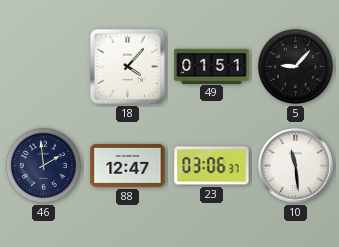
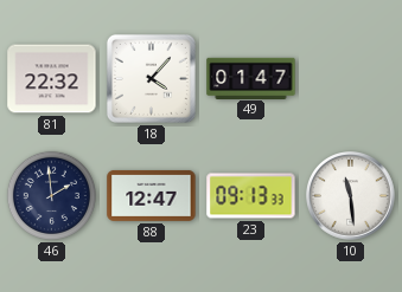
81: none -> 22:32 (52, 79)
49: 01:51 -> 01:47 (251, 78)
5: 9:07 -> none (295, 66)
23: 03:06 -> 09:13 (251, 196)
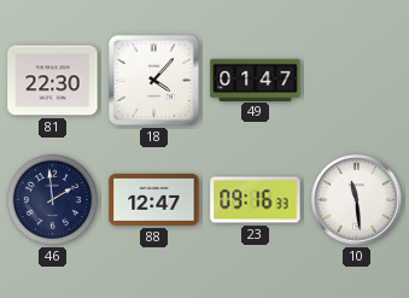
81: 22:32 -> 22:30 (53, 81)
23: 09:13 -> 09:16 (256, 200)
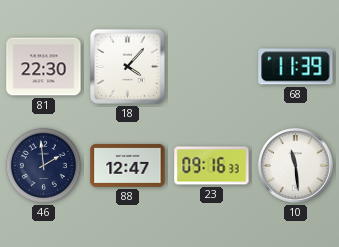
49: 01:47 -> none (256, 80)
68: none -> 11:39 (296, 67)
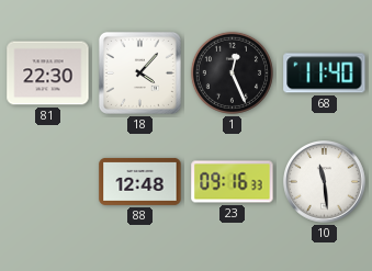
1: none -> 12:26 (232, 72)
68: 11:39 -> 11:40 (325, 74)
46: 1:59 -> none (43, 165)
88: 12:47 -> 12:48 (140, 181)
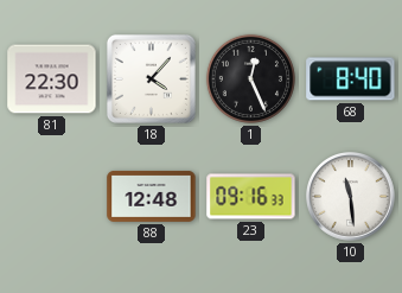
68: 11:40 -> 8:40 (351, 79)
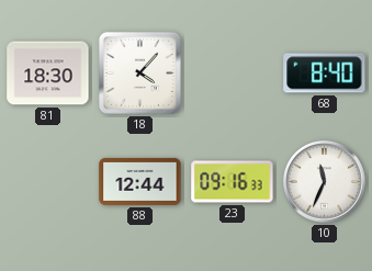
81: 22:30 -> 18:30 (48, 74)
1: 12:26 -> none (250, 78)
88: 12:48 -> 12:44 (140, 181)
10: 11:29 -> 11:34 (325, 182)
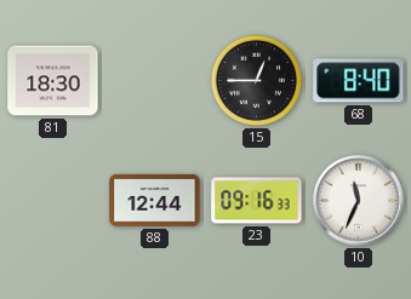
18: 4:07 -> none (139, 72)
15: none -> 12:45 (256, 80)
